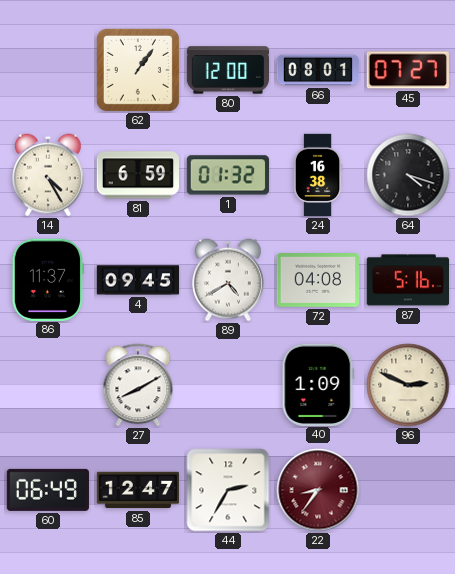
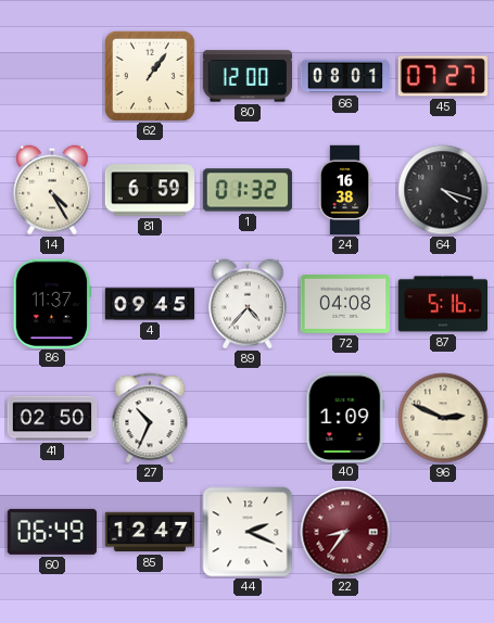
89: 4:40 -> 4:37 (249, 304)
41: none -> 02:50 (52, 418)
27: 8:10 -> 10:34 (150, 418)
44: 2:35 -> 2:19 (248, 532)
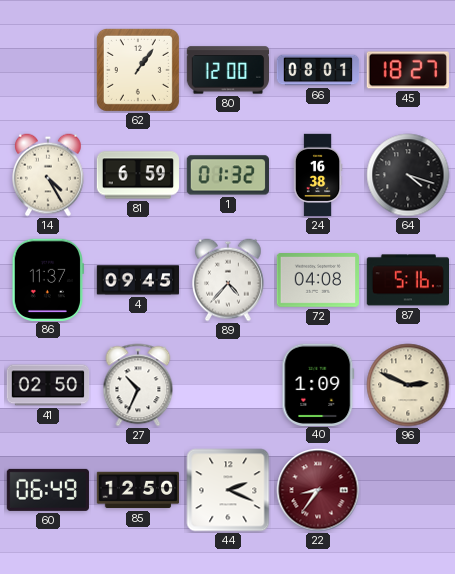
45: 07:27 -> 18:27 (408, 70)
85: 12:47 -> 12:50 (137, 490)
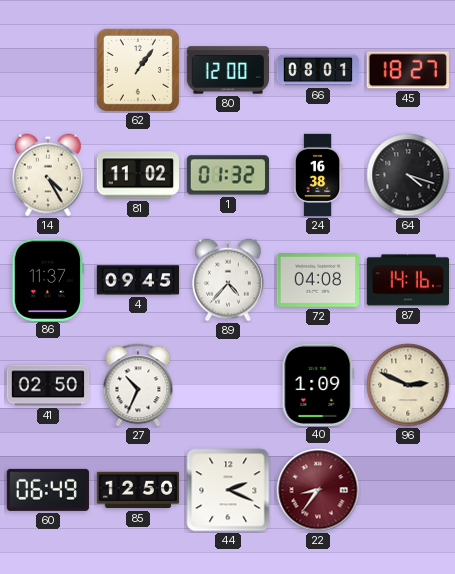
81: 6:59 -> 11:02 (137, 175)
87: 5:16 -> 14:16 (407, 280)
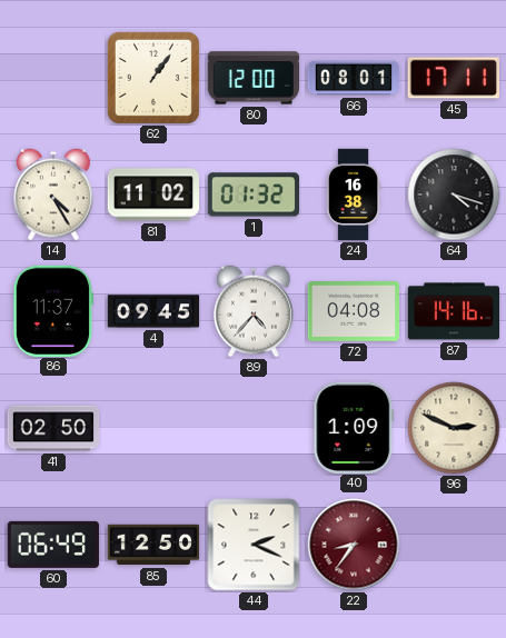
45: 18:27 -> 17:11 (454, 78)
27: 10:34 -> none (138, 385)
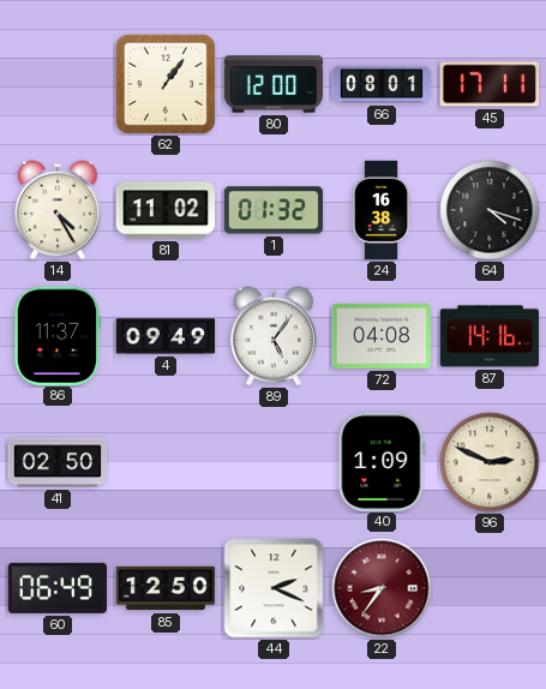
4: 09:45 -> 09:49 (166, 336)
89: 4:37 -> 5:06 (275, 336)
